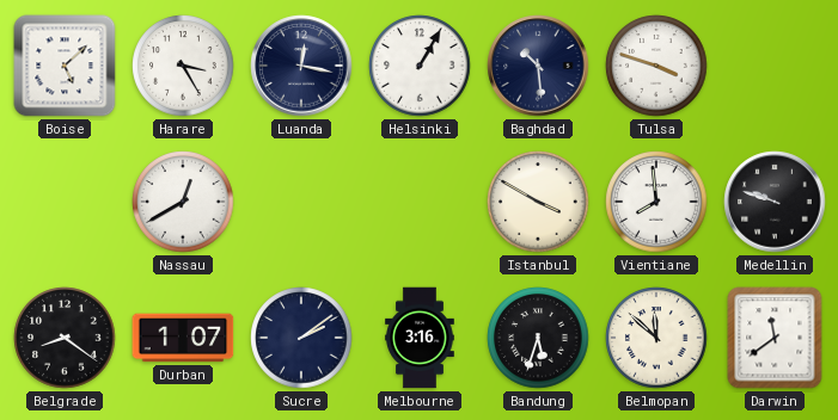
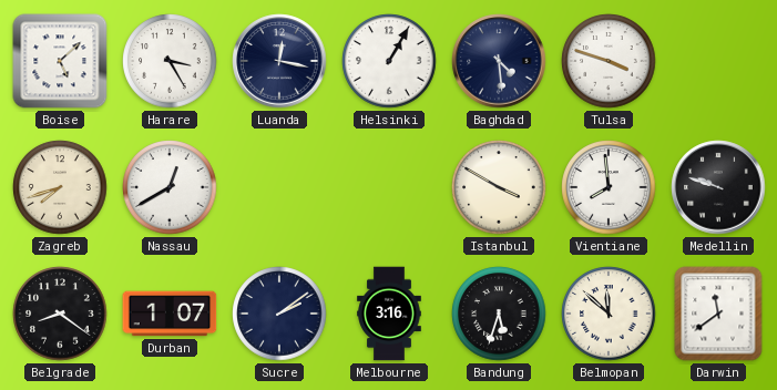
Baghdad: 10:29 -> 4:29 (499, 61)
Zagreb: none -> 7:42 (60, 187)
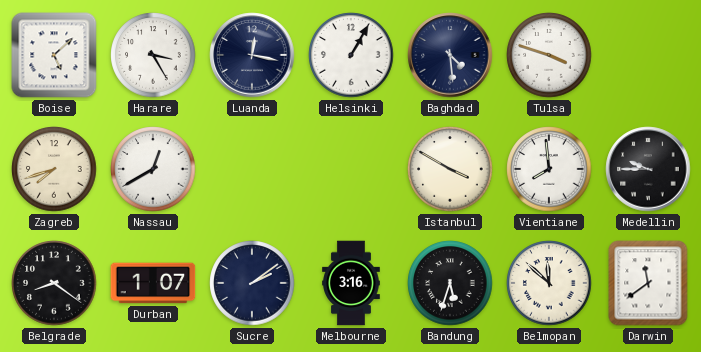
Medellin: 9:48 -> 9:45 (648, 169)
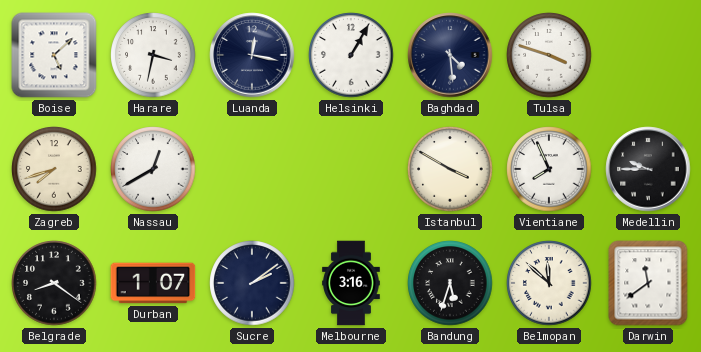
Harare: 3:25 -> 3:32 (153, 55)
Vientiane: 7:59 -> 7:56 (549, 169)
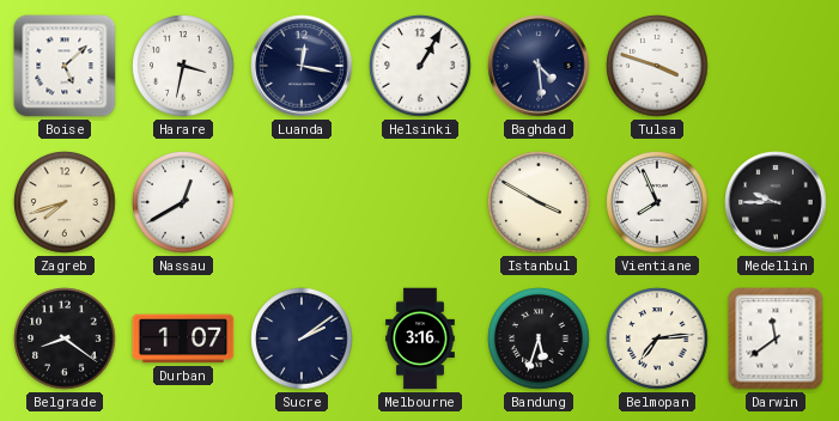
Belmopan: 11:52 -> 7:14 (657, 338)
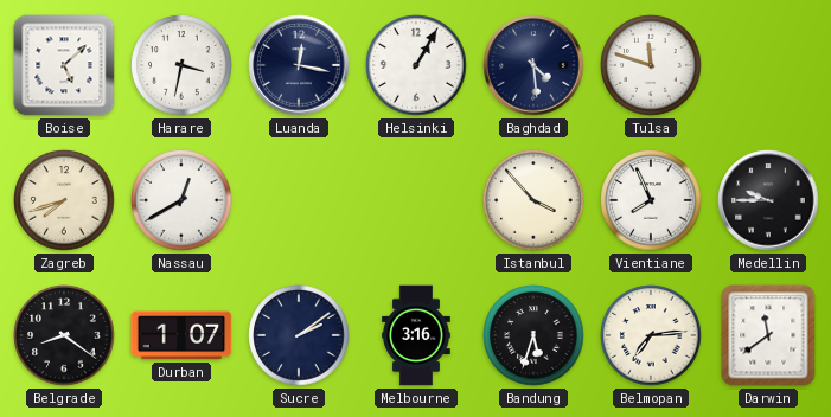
Tulsa: 3:48 -> 11:48 (651, 65)
Istanbul: 3:50 -> 3:53 (533, 200)
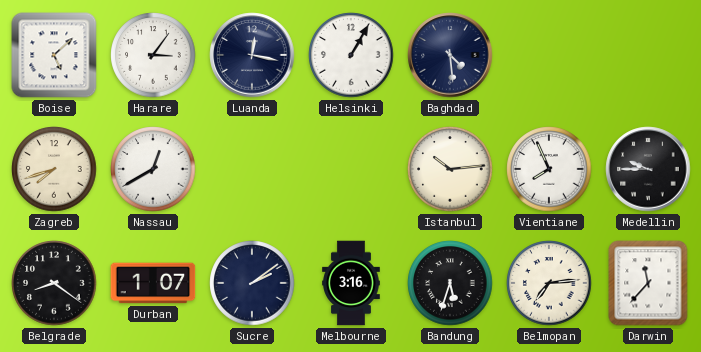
Harare: 3:32 -> 3:06 (153, 55)
Tulsa: 11:48 -> none (651, 65)
Istanbul: 3:53 -> 10:14 (450, 169)
Darwin: 11:39 -> 11:37 (648, 283)
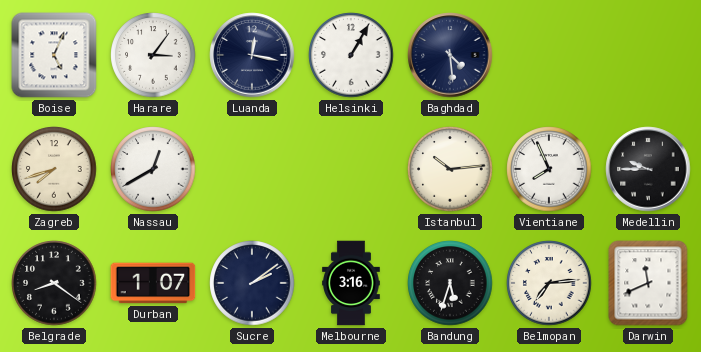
Boise: 5:08 -> 5:04 (54, 55)
Darwin: 11:37 -> 11:41 (648, 283)
